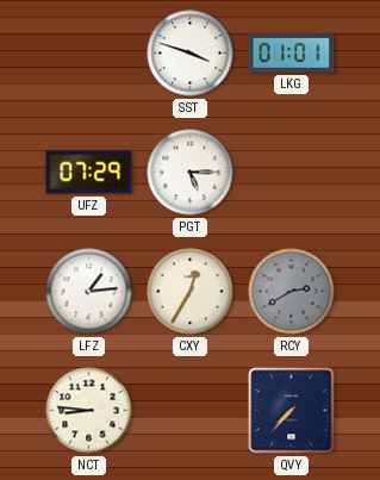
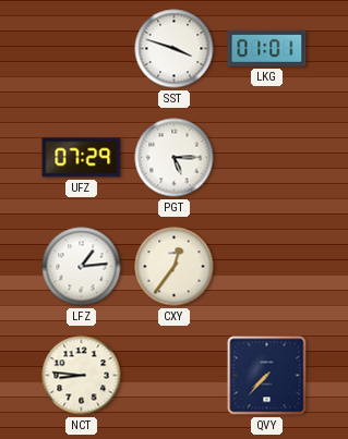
CXY: 12:35 -> 12:36 (175, 267)
RCY: 2:40 -> none (292, 292)
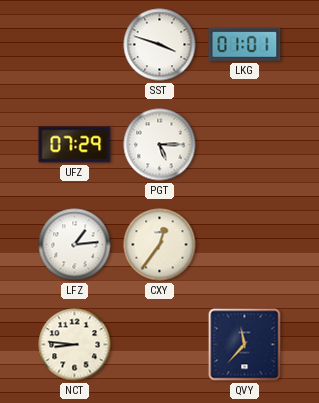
QVY: 7:37 -> 11:37 (245, 345)
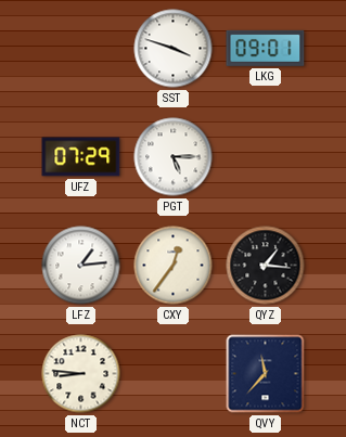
LKG: 01:01 -> 09:01 (266, 48)
QYZ: none -> 1:16 (266, 266)
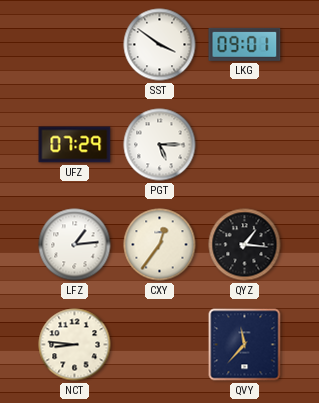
SST: 3:48 -> 3:51 (160, 45)
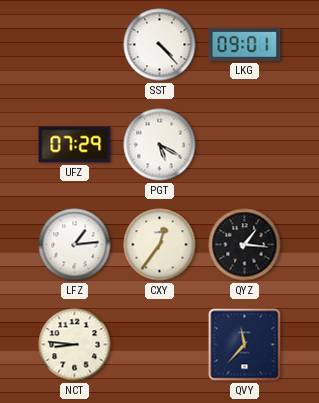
SST: 3:51 -> 4:23 (160, 45)
PGT: 5:15 -> 5:20 (160, 145)
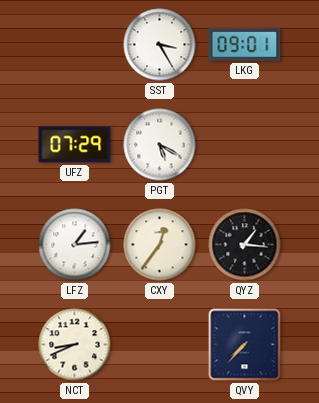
SST: 4:23 -> 3:25 (160, 45)
NCT: 8:46 -> 8:41 (75, 345)
QVY: 11:37 -> 7:37 (245, 345)
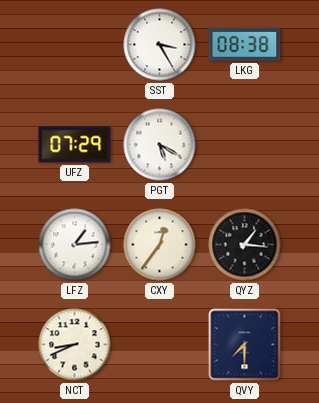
LKG: 09:01 -> 08:38 (245, 44)
QVY: 7:37 -> 7:30 (245, 345)
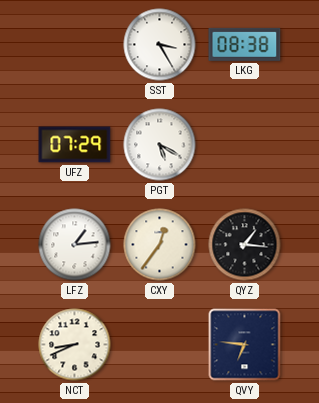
QVY: 7:30 -> 6:46 (245, 345)
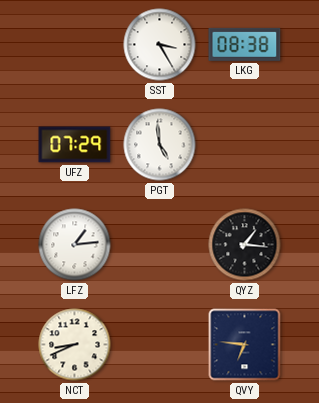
PGT: 5:20 -> 4:59 (160, 145)
CXY: 12:36 -> none (160, 245)
